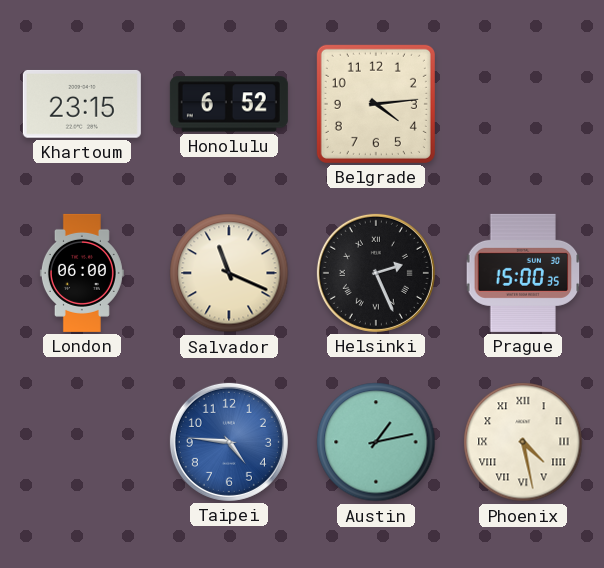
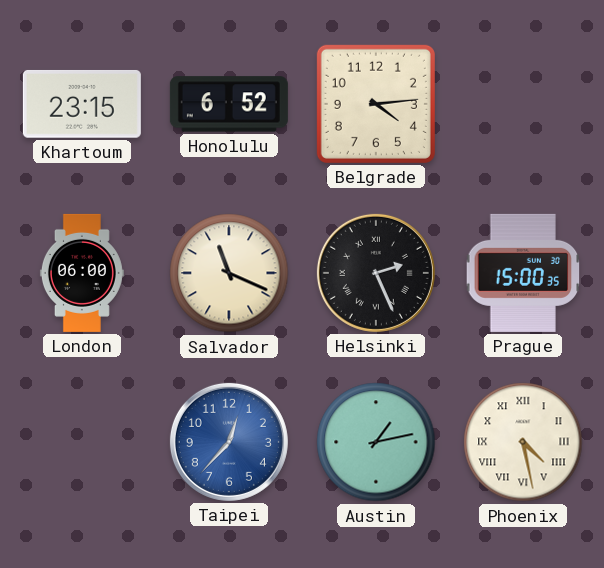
Taipei: 4:46 -> 12:37 (229, 442)
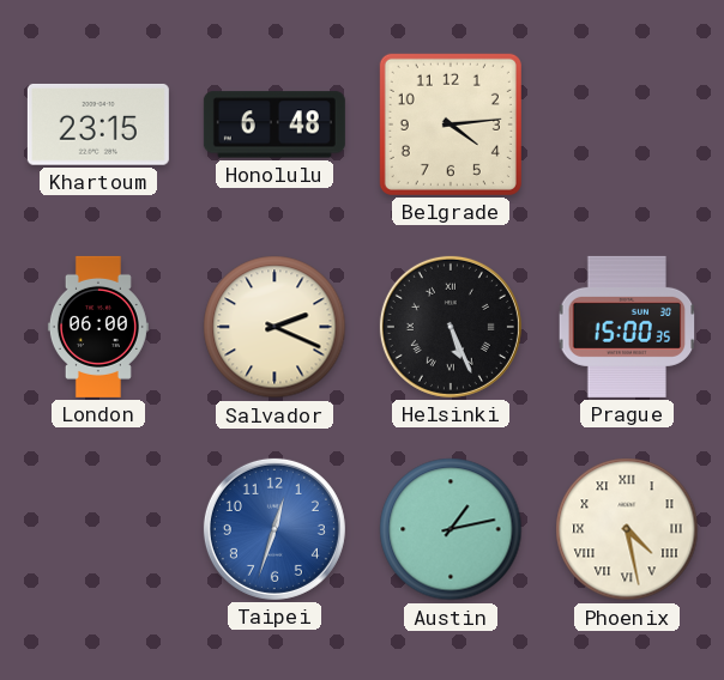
Honolulu: 6:52 -> 6:48 (274, 125)
Salvador: 11:19 -> 2:19 (274, 327)
Helsinki: 2:26 -> 5:26 (451, 327)
Taipei: 12:37 -> 12:33 (274, 529)
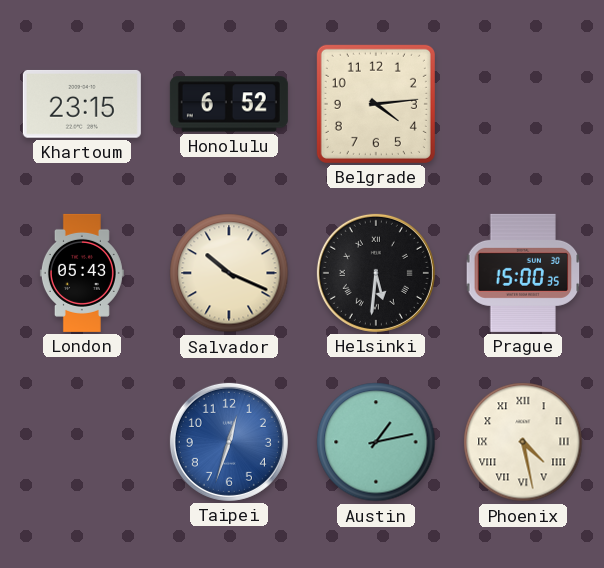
Honolulu: 6:48 -> 6:52 (229, 104)
London: 06:00 -> 05:43 (82, 273)
Salvador: 2:19 -> 10:19 (229, 273)
Helsinki: 5:26 -> 5:31 (376, 273)
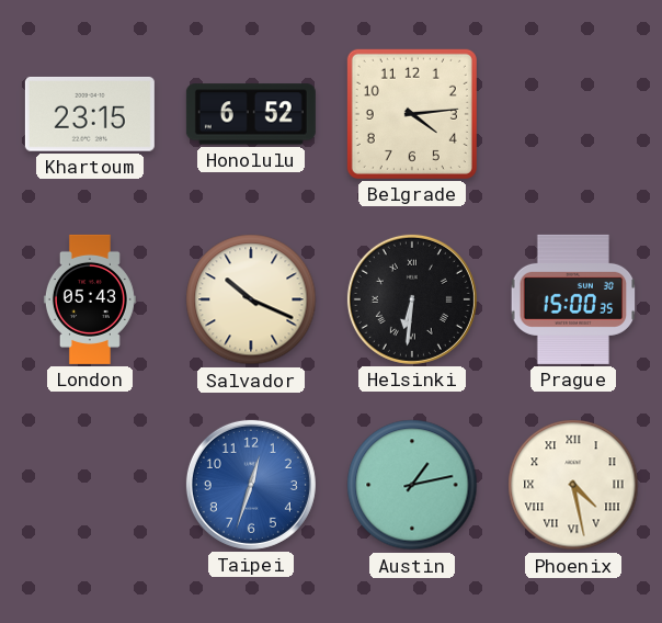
Helsinki: 5:31 -> 6:31 (412, 299)
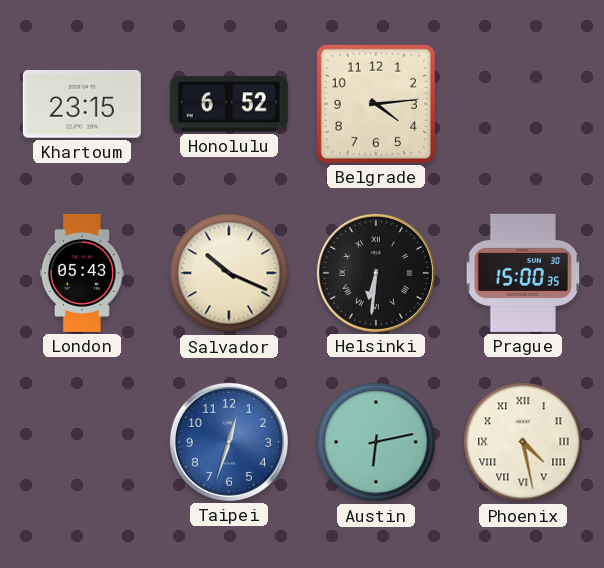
Austin: 1:13 -> 6:13 (376, 442)
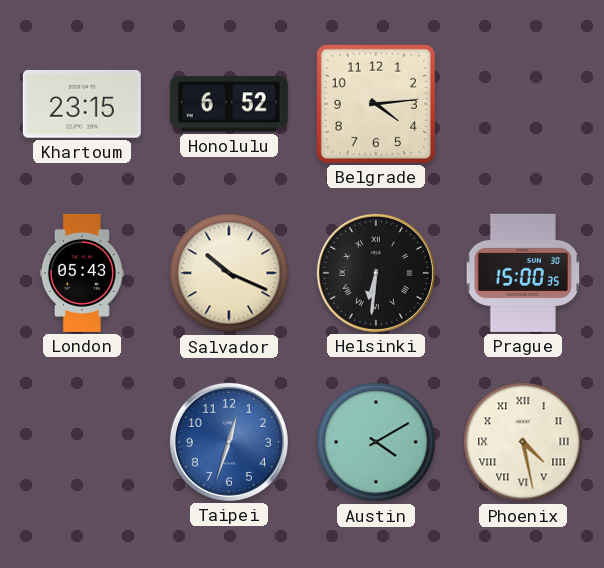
Austin: 6:13 -> 4:10 (376, 442)
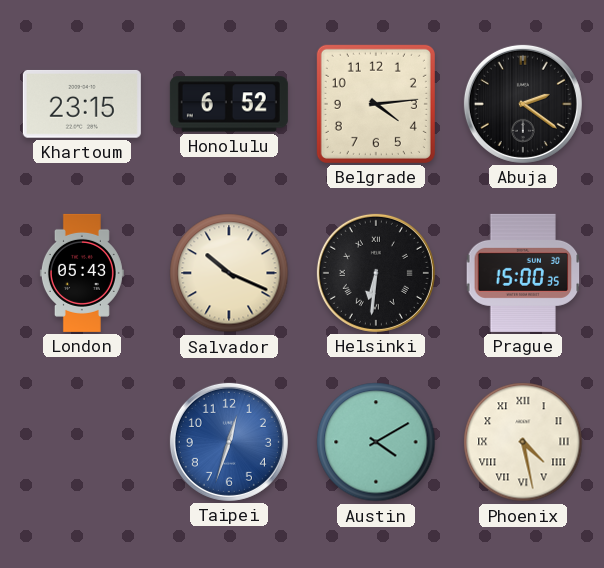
Abuja: none -> 2:21 (523, 104)
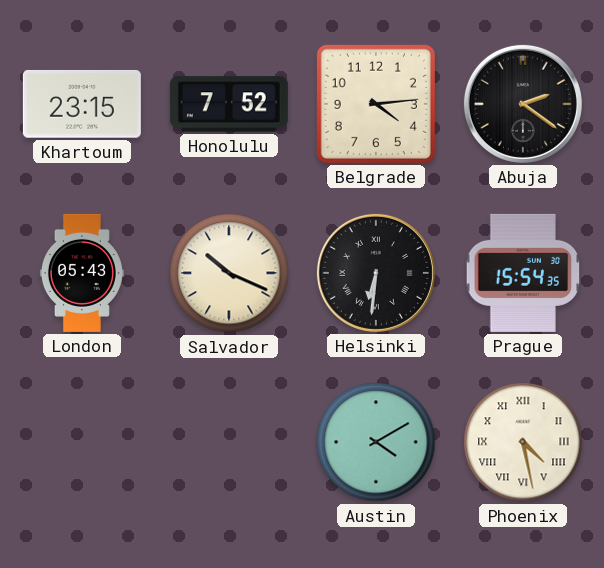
Honolulu: 6:52 -> 7:52 (229, 104)
Prague: 15:00 -> 15:54 (523, 273)
Taipei: 12:33 -> none (229, 442)
